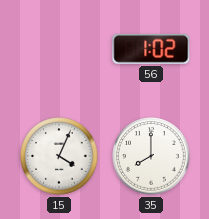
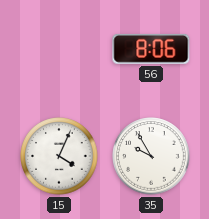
56: 1:02 -> 8:06 (151, 49)
35: 8:00 -> 9:55 (151, 156)
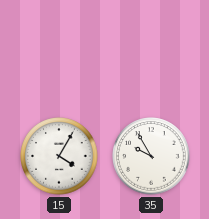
56: 8:06 -> none (151, 49)
15: 4:04 -> 4:05 (59, 156)
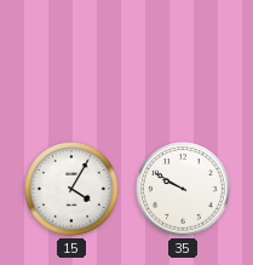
35: 9:55 -> 9:50 (183, 189)
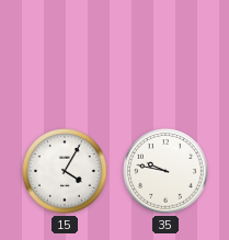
35: 9:50 -> 9:47 (165, 171)
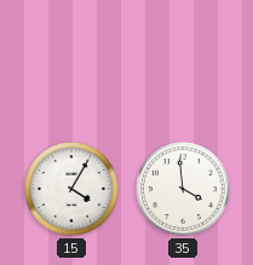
35: 9:47 -> 3:59 (183, 189)
